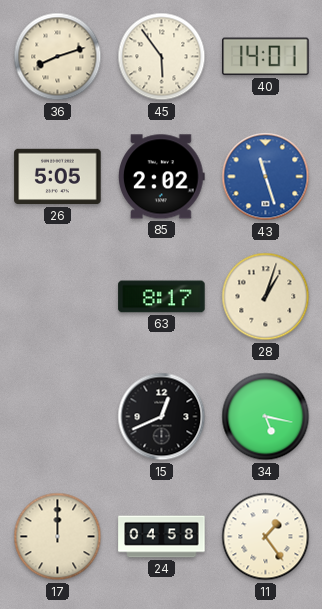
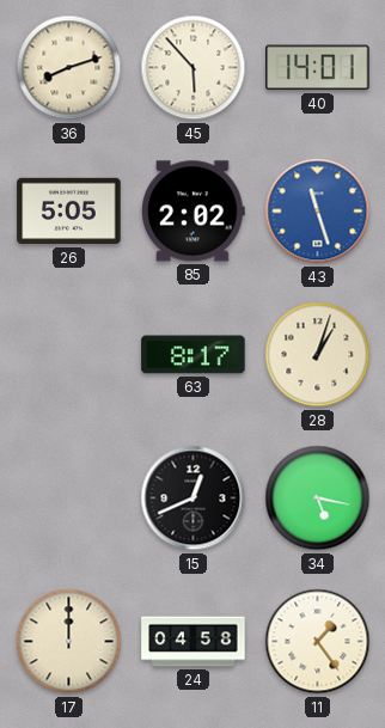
45: 5:54 -> 5:53 (194, 68)
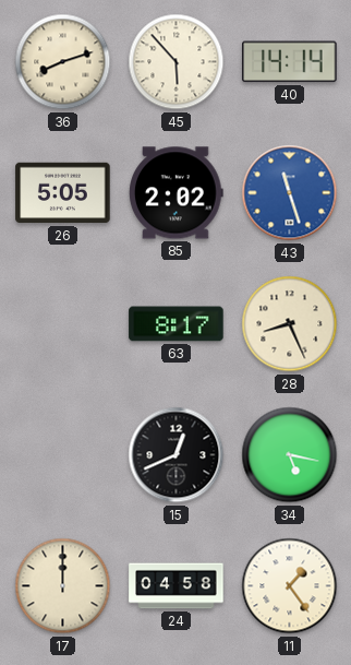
40: 14:01 -> 14:14 (290, 62)
28: 1:03 -> 8:26 (290, 324)
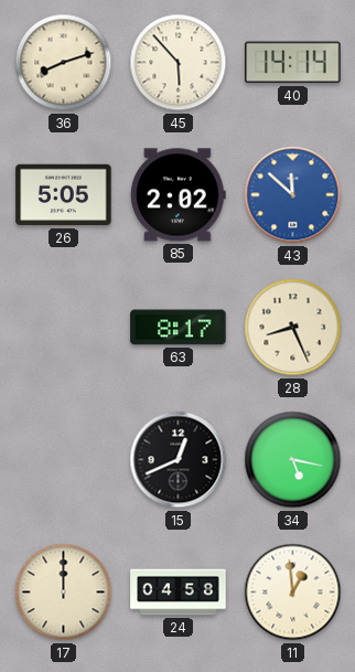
43: 11:27 -> 11:52 (293, 195)
11: 1:24 -> 12:59 (293, 593)
